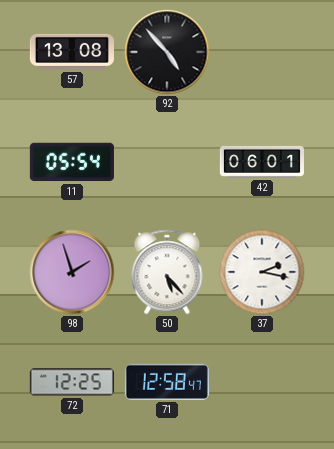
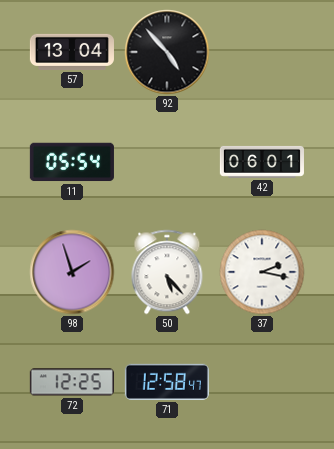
57: 13:08 -> 13:04 (72, 52)
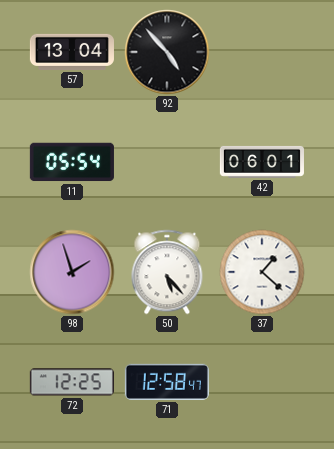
37: 2:17 -> 1:22 (262, 272)
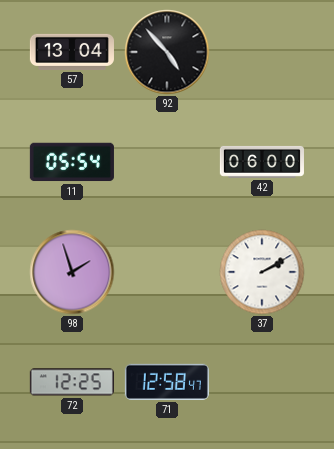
42: 06:01 -> 06:00 (262, 162)
50: 5:23 -> none (167, 272)
37: 1:22 -> 2:10 (262, 272)
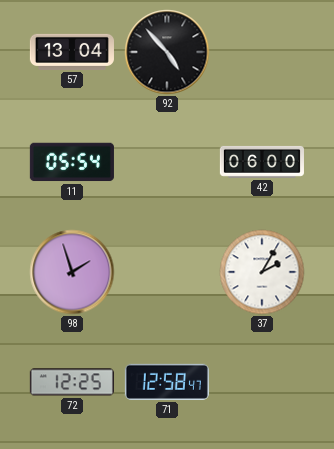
37: 2:10 -> 2:05 (262, 272)
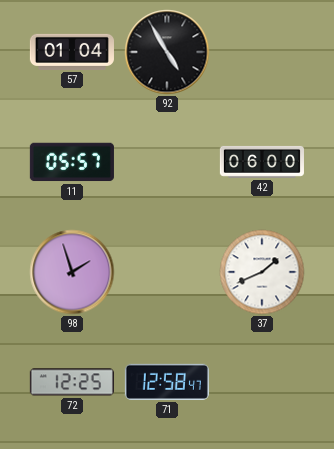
57: 13:04 -> 01:04 (72, 52)
92: 4:53 -> 4:55 (167, 52)
11: 05:54 -> 05:57 (72, 162)
37: 2:05 -> 1:41 (262, 272)
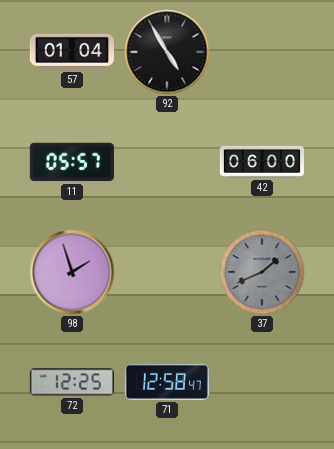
37 dial: white -> grey (262, 272)
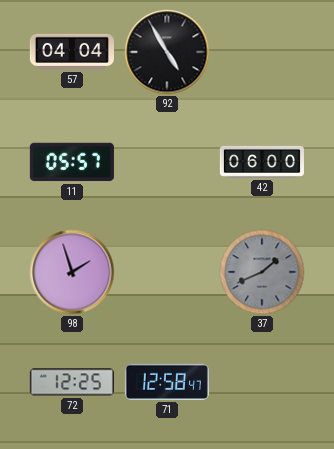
57: 01:04 -> 04:04 (72, 52)
